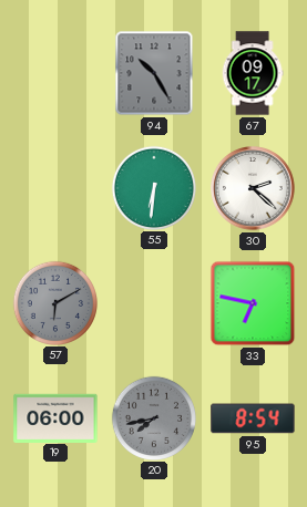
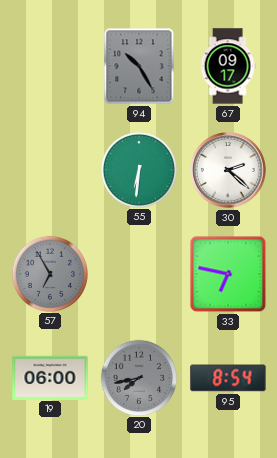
57: 6:10 -> 6:55 (49, 273)
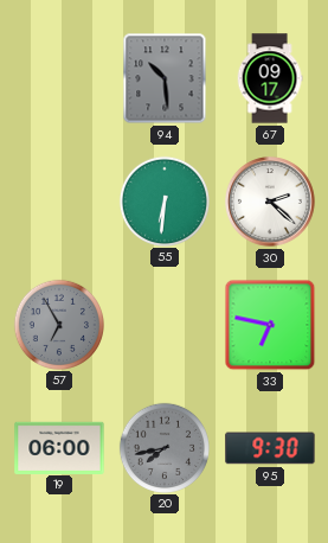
94: 10:25 -> 10:29 (165, 78)
95: 8:54 -> 9:30 (270, 448)
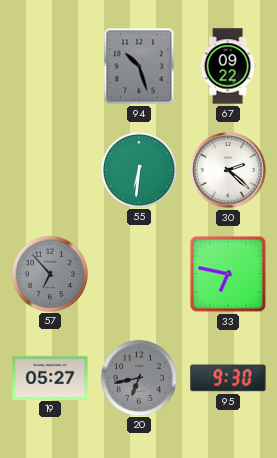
94: 10:29 -> 10:27 (139, 66)
67: 09:17 -> 09:22 (228, 66)
57: 6:55 -> 6:53 (49, 273)
19: 06:00 -> 05:27 (50, 377)
20: 7:43 -> 6:43 (138, 377)
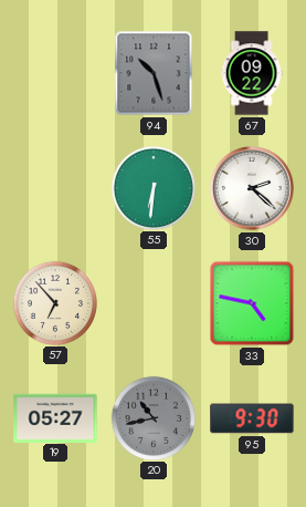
57 dial: grey -> cream (54, 302)
33: 6:47 -> 4:47 (252, 303)
20: 6:43 -> 10:43 (152, 417)
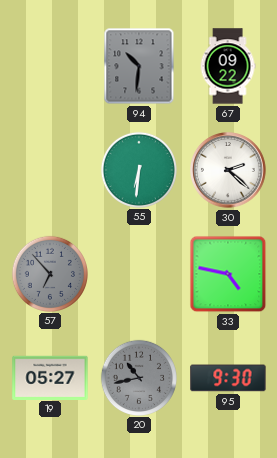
94: 10:27 -> 10:31 (139, 66)
57 dial: cream -> grey (49, 273)
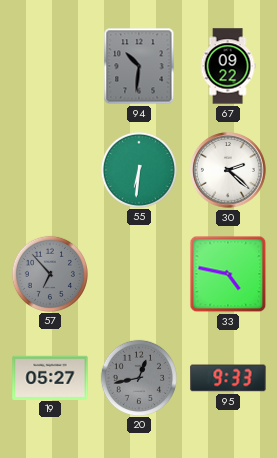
20: 10:43 -> 12:43 (138, 377)
95: 9:30 -> 9:33 (228, 378)
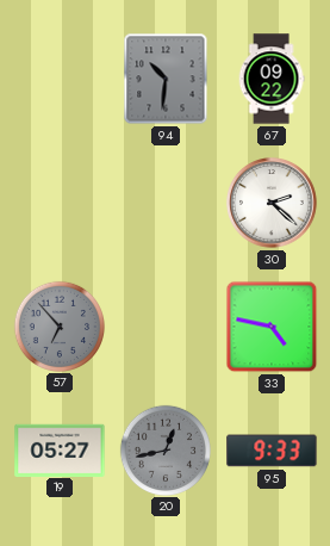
55: 6:31 -> none (138, 169)
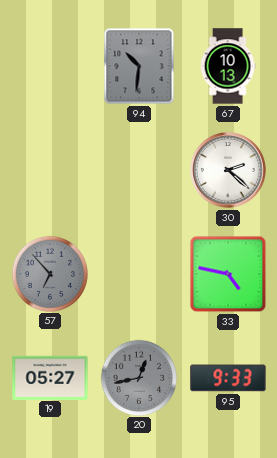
67: 09:22 -> 10:13 (228, 66)
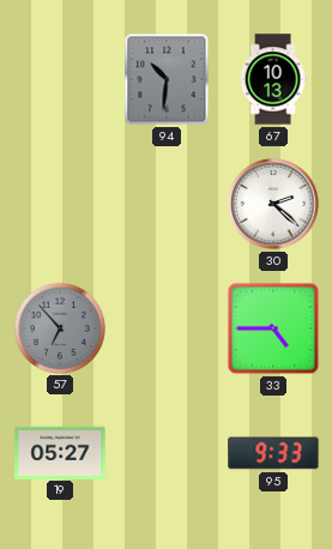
33: 4:47 -> 4:45 (273, 328)
20: 12:43 -> none (138, 377)
